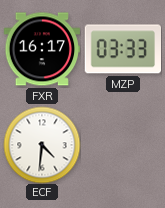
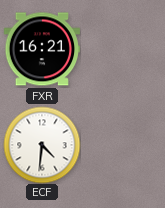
FXR: 16:17 -> 16:21 (42, 49)
MZP: 03:33 -> none (122, 49)
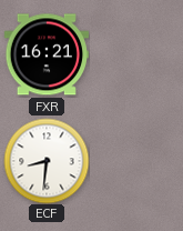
ECF: 4:31 -> 8:31 (47, 161)
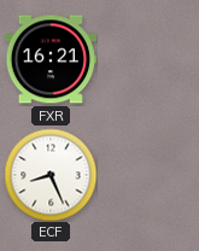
ECF: 8:31 -> 8:26 (51, 175)
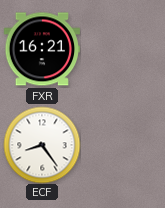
ECF: 8:26 -> 8:24 (42, 145)
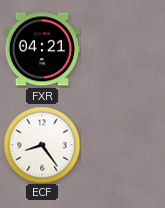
FXR: 16:21 -> 04:21 (42, 49)
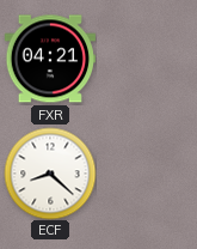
ECF: 8:24 -> 8:22 (50, 174)
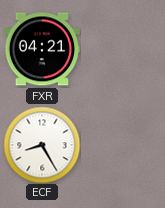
ECF: 8:22 -> 8:25 (42, 145)
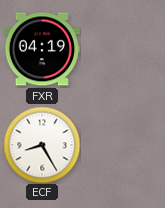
FXR: 04:21 -> 04:19 (42, 49)
